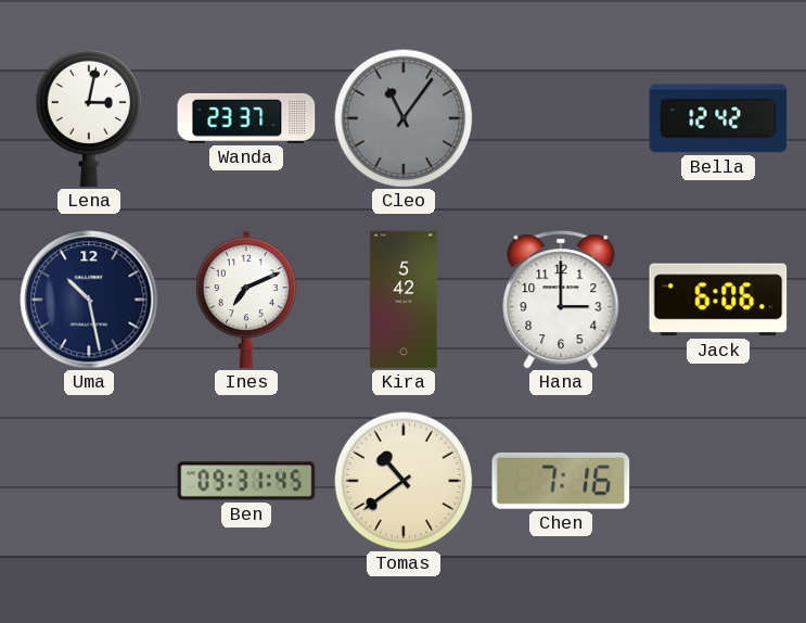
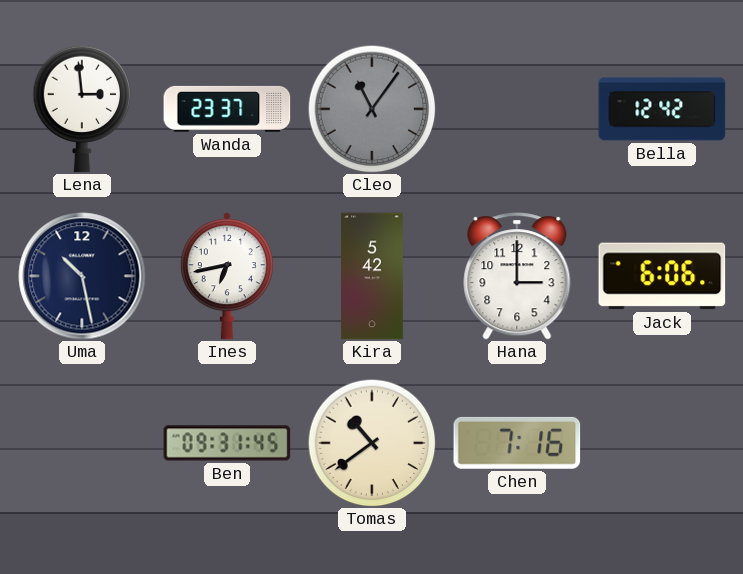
Lena: 3:02 -> 2:59 (82, 109)
Ines: 7:11 -> 6:43 (227, 276)
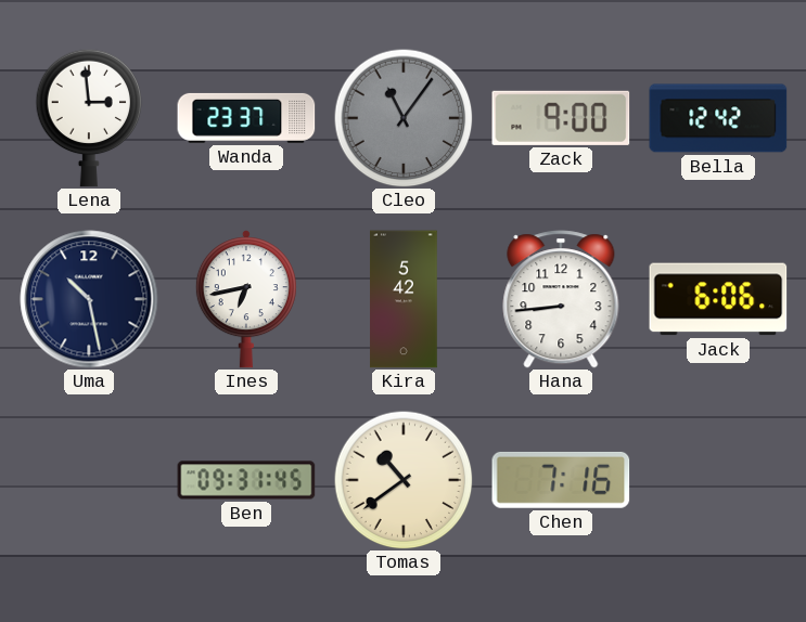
Zack: none -> 9:00 (561, 118)
Hana: 3:00 -> 8:44 (561, 299)
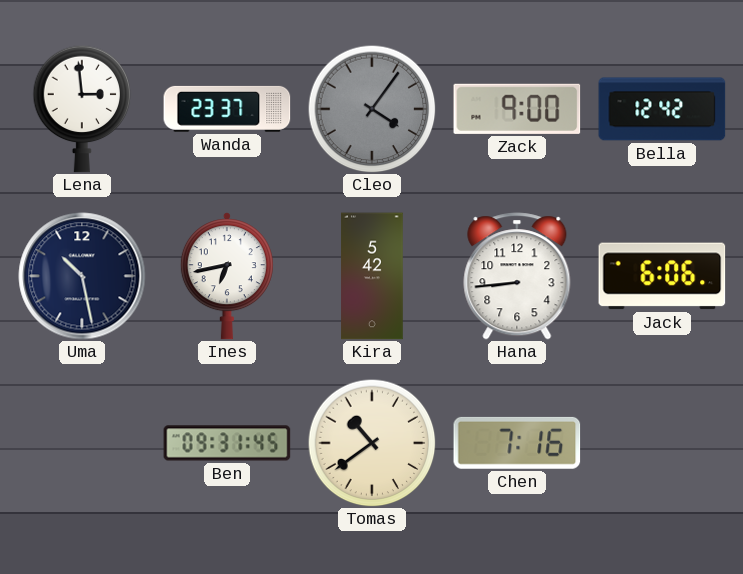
Cleo: 11:06 -> 4:06 (372, 109)
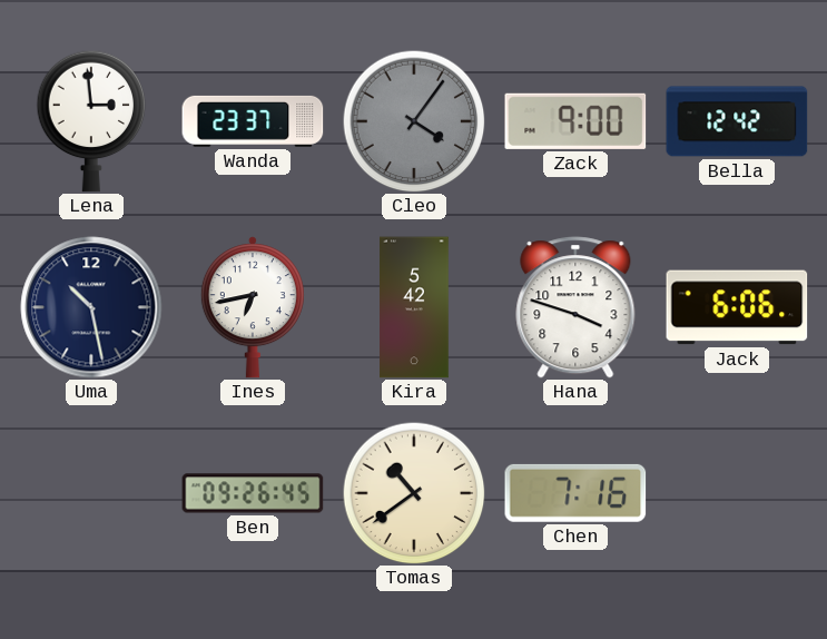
Hana: 8:44 -> 3:48 (575, 307)
Ben: 09:31 -> 09:26 (253, 493)
